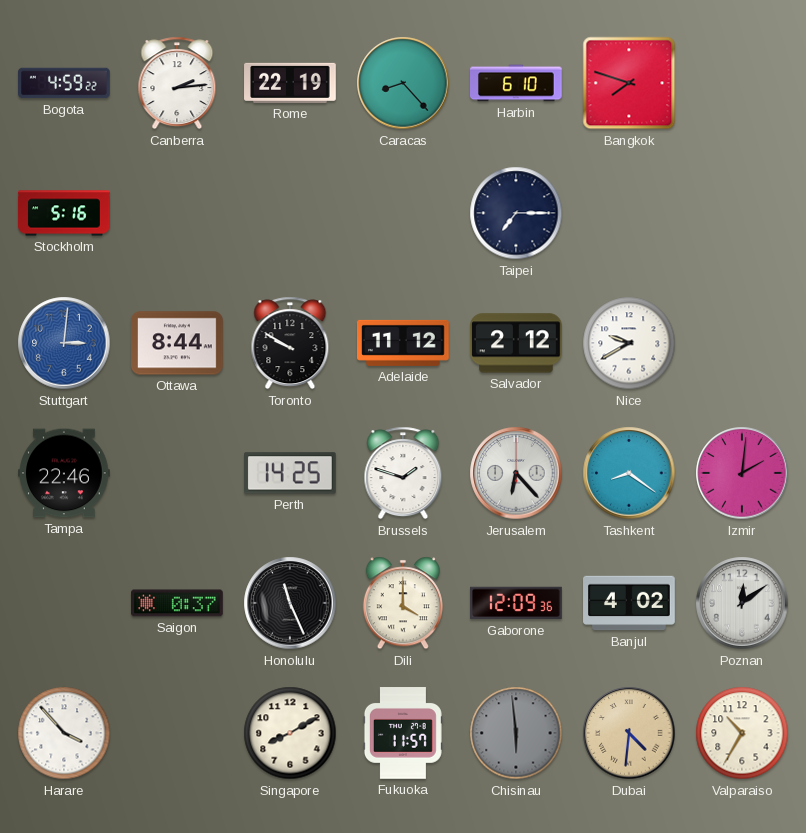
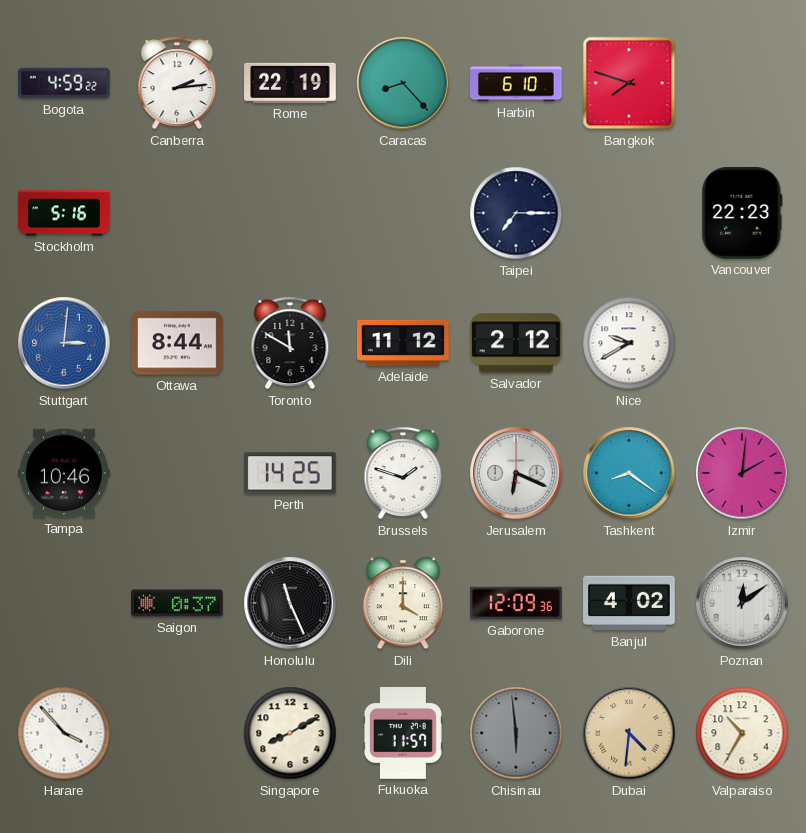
Vancouver: none -> 22:23 (742, 214)
Toronto: 9:50 -> 11:50 (290, 343)
Tampa: 22:46 -> 10:46 (65, 473)
Jerusalem: 6:23 -> 6:19 (516, 473)
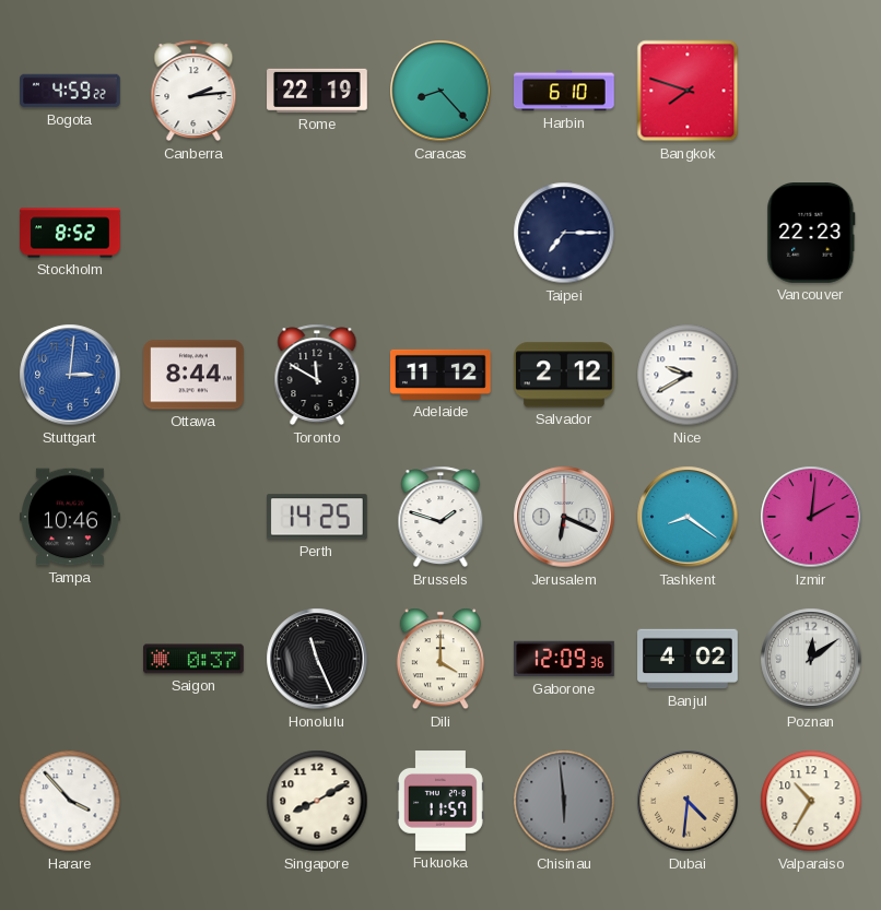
Stockholm: 5:16 -> 8:52 (70, 233)
